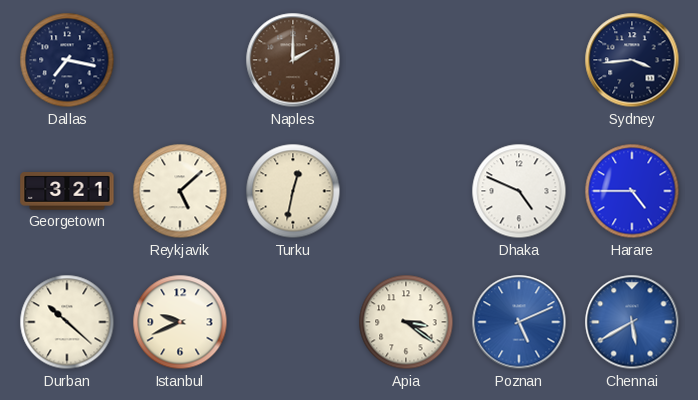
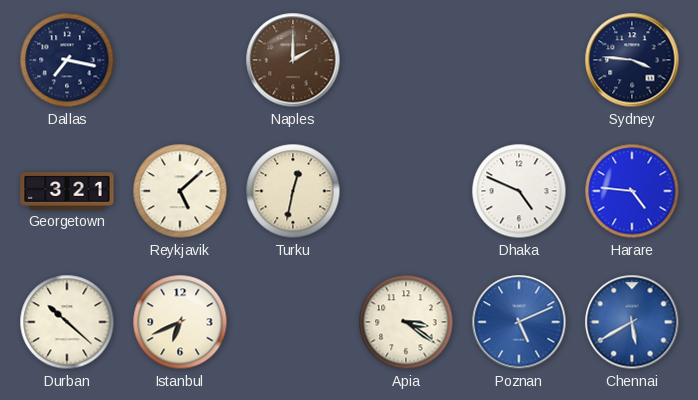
Sydney: 3:44 -> 3:46 (632, 60)
Harare: 4:45 -> 4:46 (632, 191)
Istanbul: 9:41 -> 6:41 (180, 322)
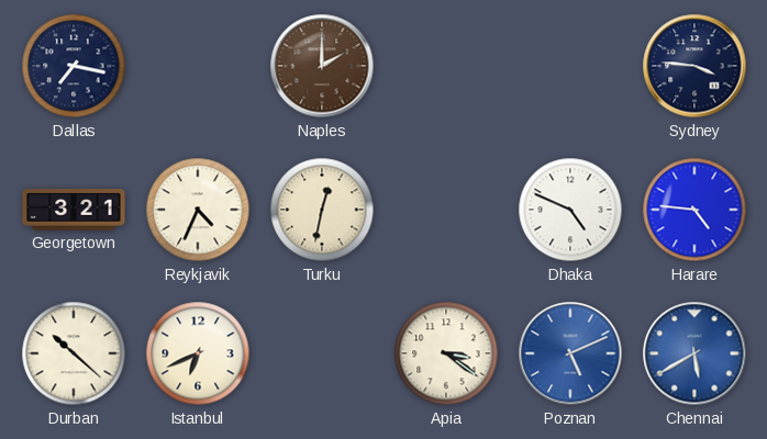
Reykjavik: 5:08 -> 4:34 (198, 210)
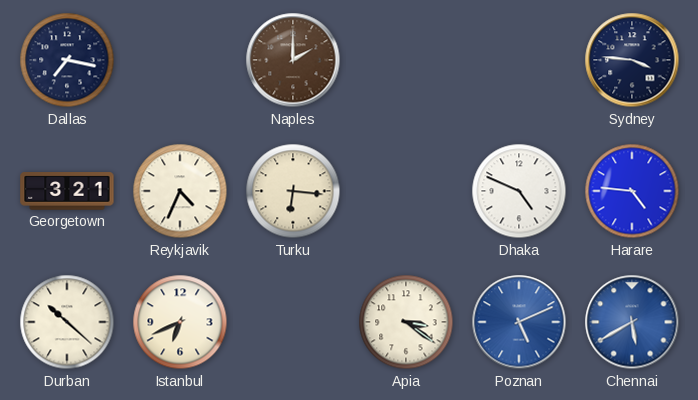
Turku: 12:32 -> 6:16 (293, 191)
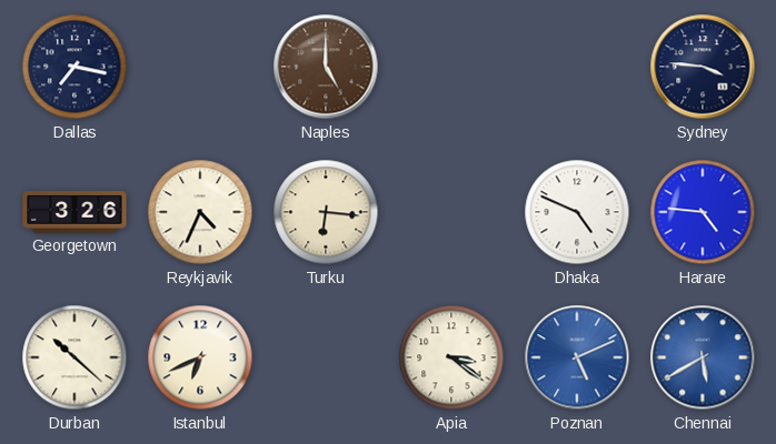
Naples: 2:00 -> 5:00 (326, 67)
Georgetown: 3:21 -> 3:26 (74, 212)
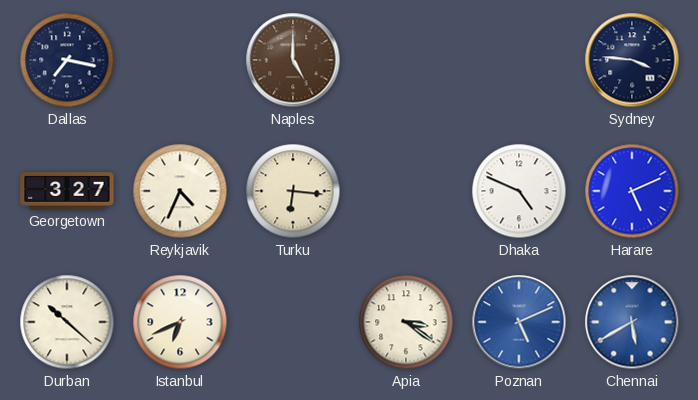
Georgetown: 3:26 -> 3:27 (67, 191)
Harare: 4:46 -> 5:11 (632, 191)
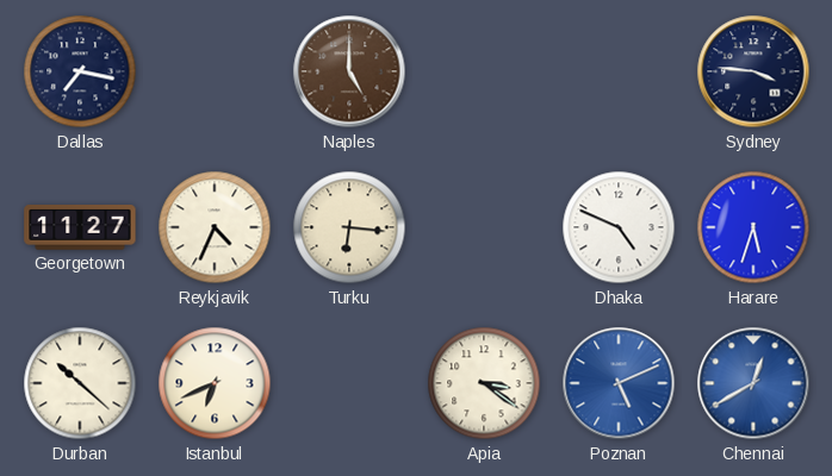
Georgetown: 3:27 -> 11:27 (80, 227)
Harare: 5:11 -> 5:33 (753, 227)
Chennai: 5:40 -> 12:40 (753, 383)
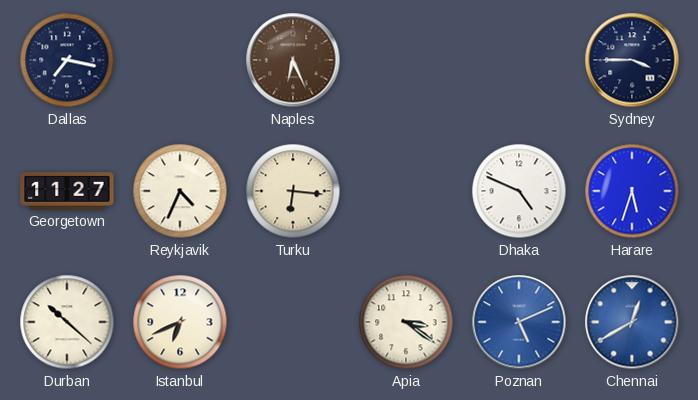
Naples: 5:00 -> 6:26 (293, 60)
Sydney: 3:46 -> 3:45 (632, 60)
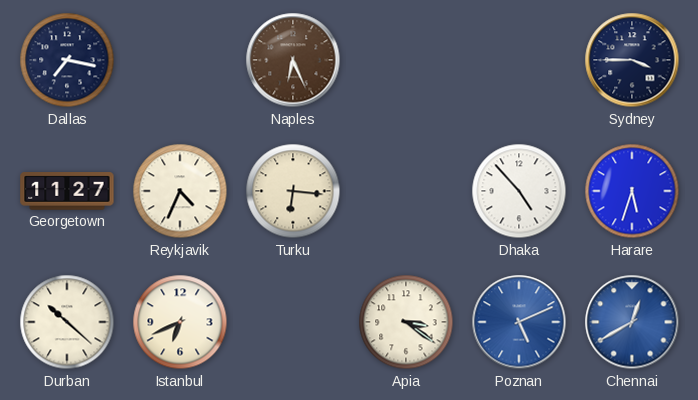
Dhaka: 4:49 -> 4:53 (519, 191)
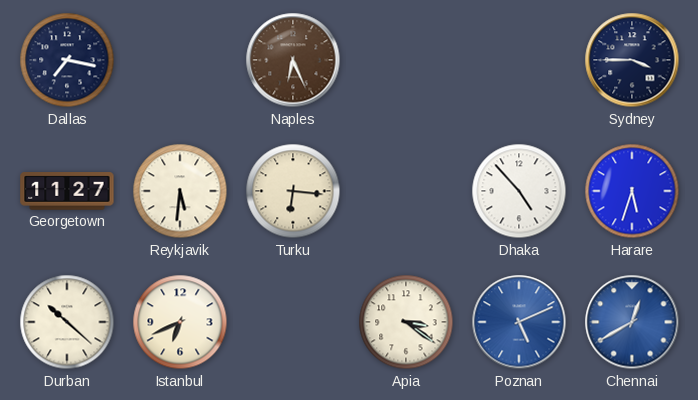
Reykjavik: 4:34 -> 5:31 (180, 191)
